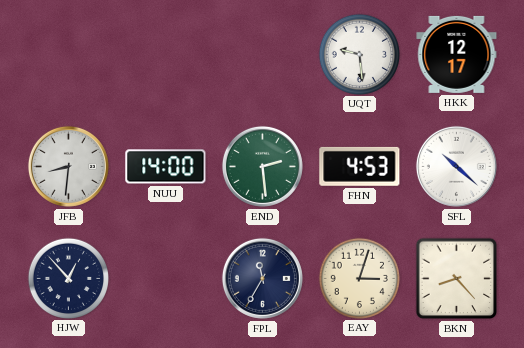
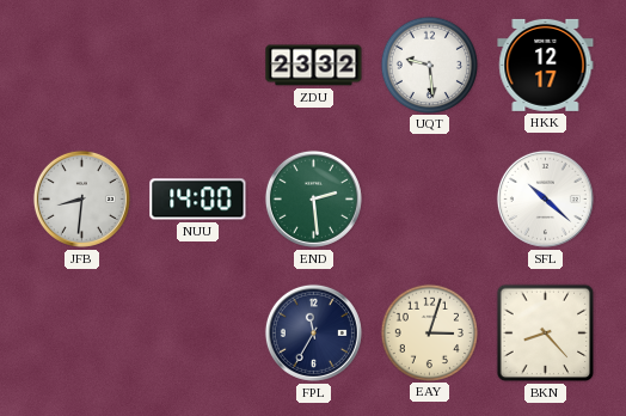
ZDU: none -> 23:32 (314, 66)
FHN: 4:53 -> none (360, 166)
HJW: 12:53 -> none (68, 278)
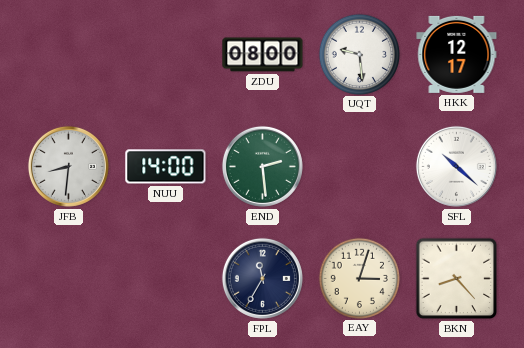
ZDU: 23:32 -> 08:00 (263, 55)
